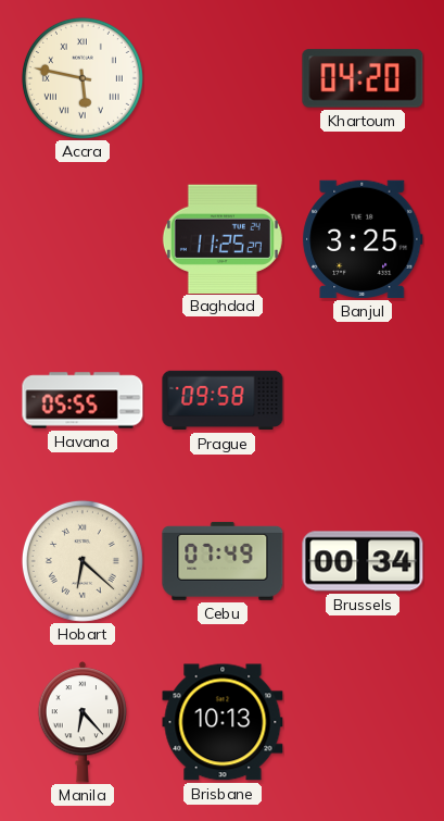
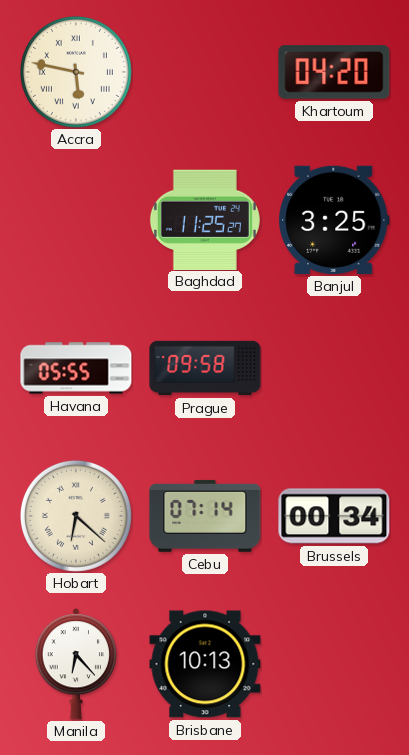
Cebu: 07:49 -> 07:14 (205, 516)
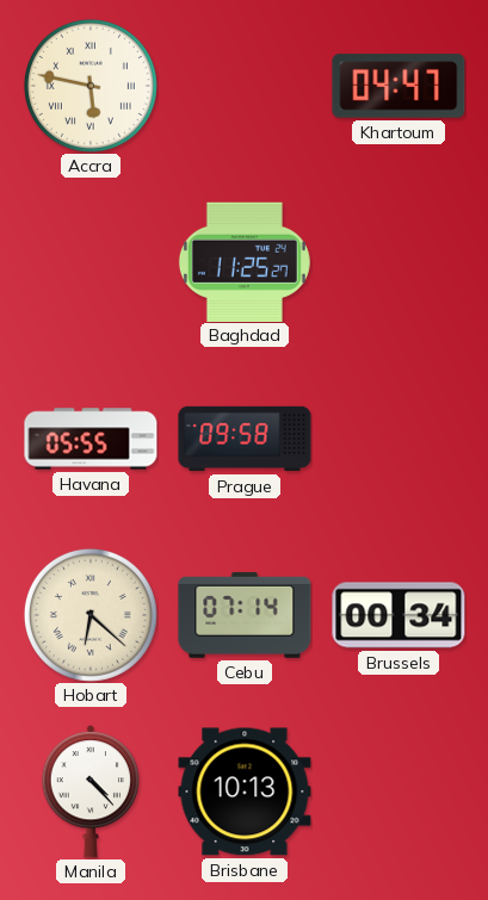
Khartoum: 04:20 -> 04:47 (399, 86)
Banjul: 3:25 -> none (334, 220)
Manila: 6:23 -> 4:23 (89, 792)
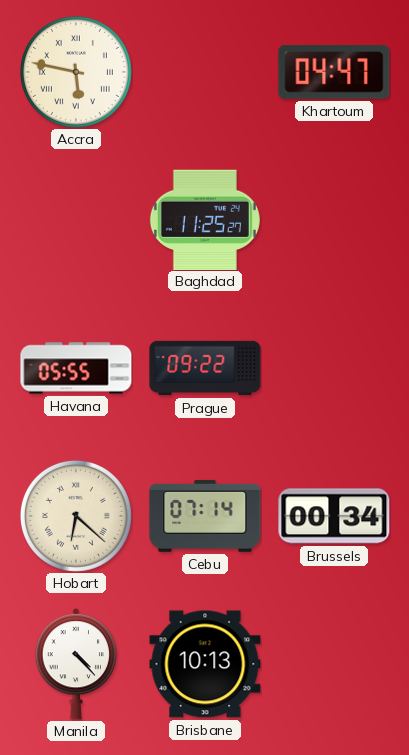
Prague: 09:58 -> 09:22 (205, 368)
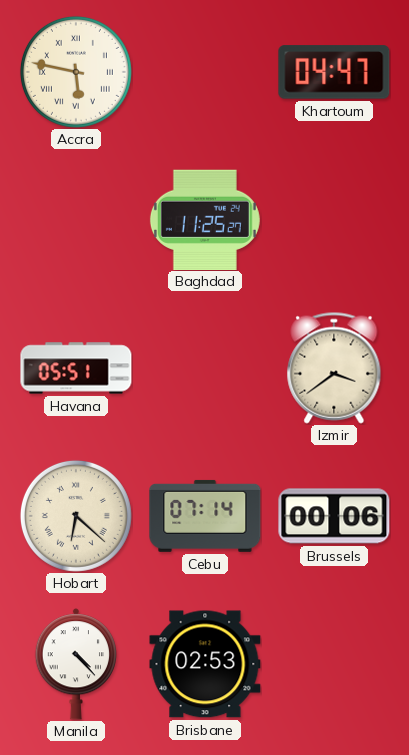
Havana: 05:55 -> 05:51 (76, 368)
Prague: 09:22 -> none (205, 368)
Izmir: none -> 3:39 (334, 368)
Brussels: 00:34 -> 00:06 (334, 516)
Brisbane: 10:13 -> 02:53 (205, 664)
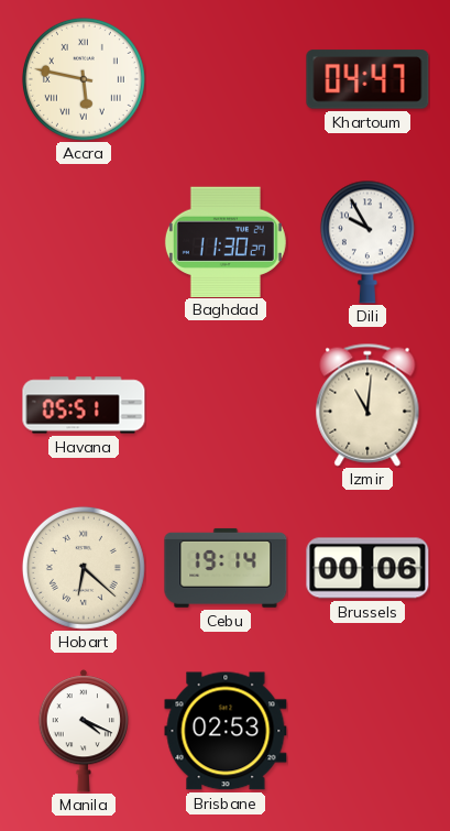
Baghdad: 11:25 -> 11:30 (226, 241)
Dili: none -> 9:55 (367, 242)
Izmir: 3:39 -> 11:01 (367, 405)
Cebu: 07:14 -> 19:14 (226, 568)
Manila: 4:23 -> 4:19 (83, 731)
